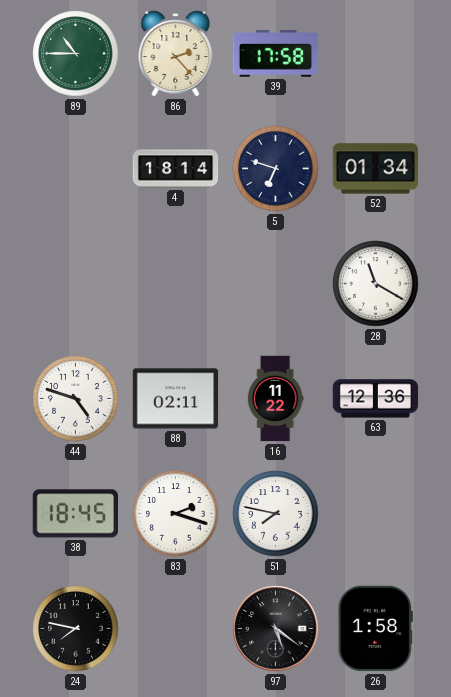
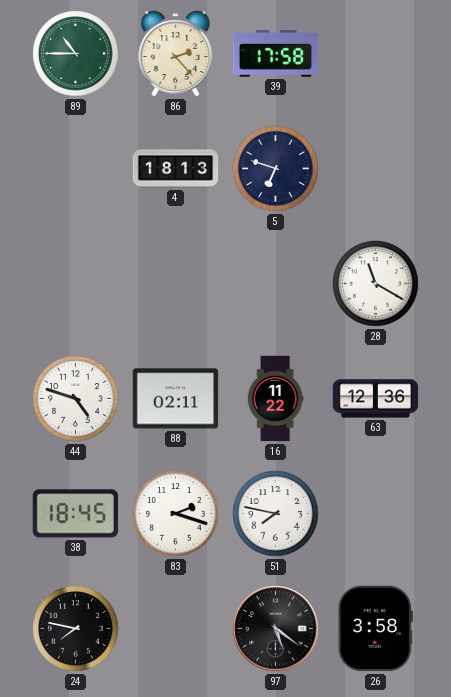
4: 18:14 -> 18:13 (176, 169)
52: 01:34 -> none (376, 169)
26: 1:58 -> 3:58 (375, 629)
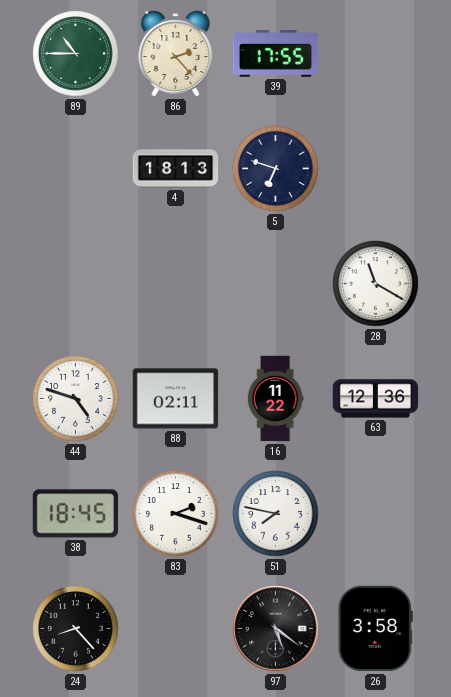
39: 17:58 -> 17:55 (276, 54)
24: 7:47 -> 8:23 (76, 629)
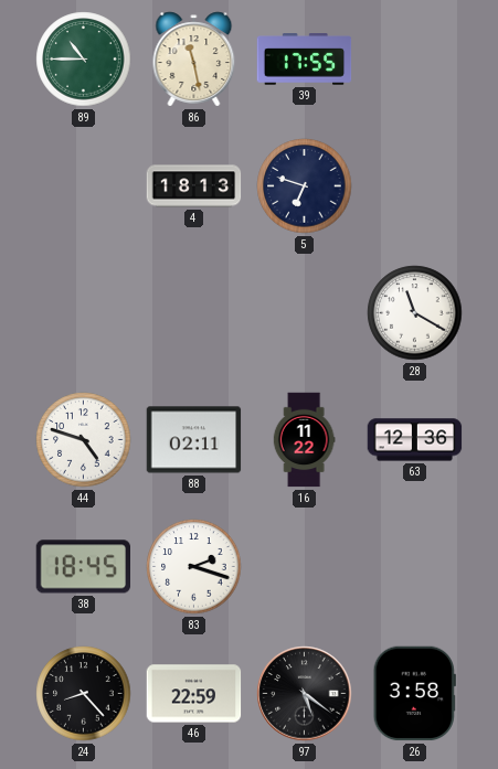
86: 2:23 -> 11:28 (194, 60)
51: 7:47 -> none (276, 514)
46: none -> 22:59 (194, 694)
